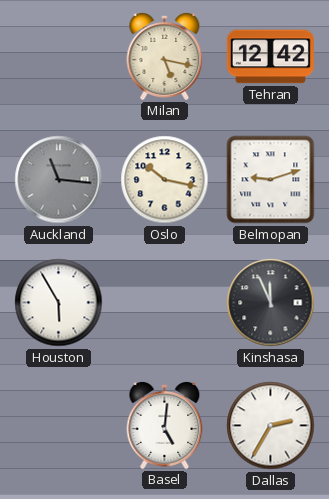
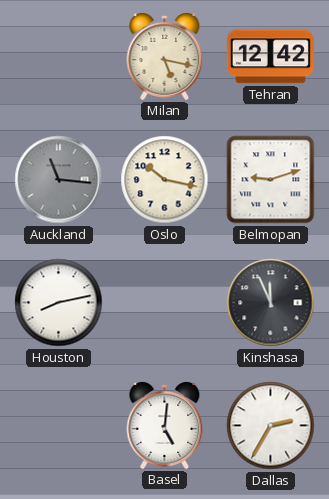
Houston: 5:55 -> 8:13 (59, 303)
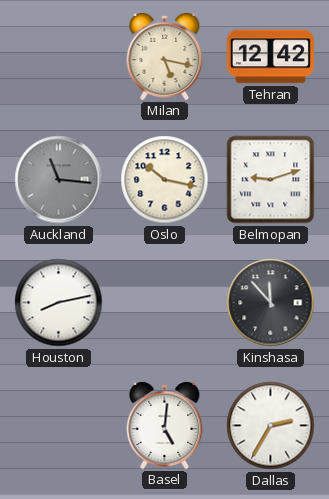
Kinshasa: 11:56 -> 11:53 (271, 303)
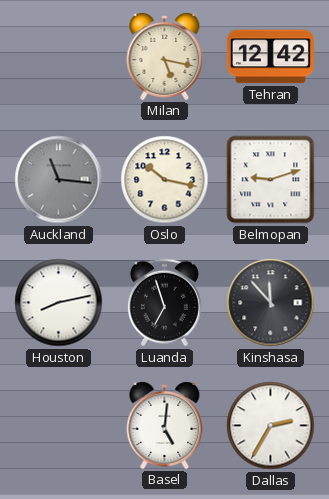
Luanda: none -> 6:57 (164, 303)
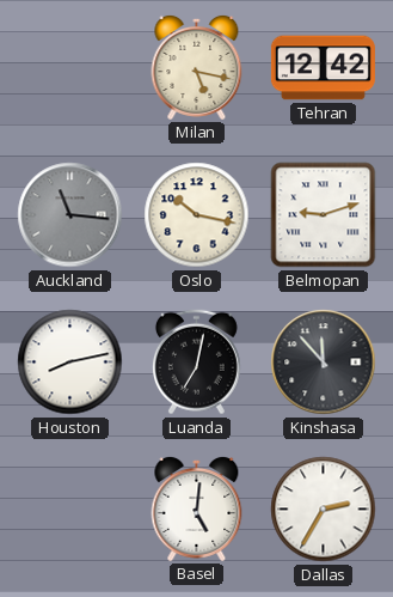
Luanda: 6:57 -> 7:02 (196, 363)
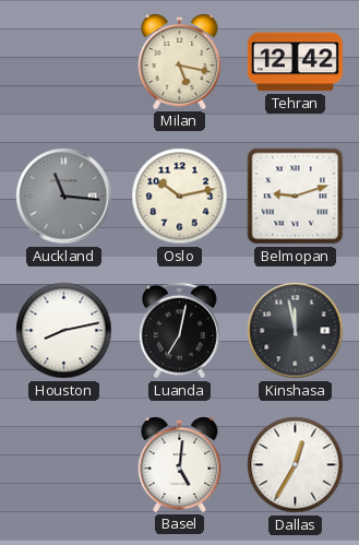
Oslo: 10:17 -> 10:13 (180, 197)
Kinshasa: 11:53 -> 11:58 (296, 331)
Dallas: 2:35 -> 12:35 (296, 465)
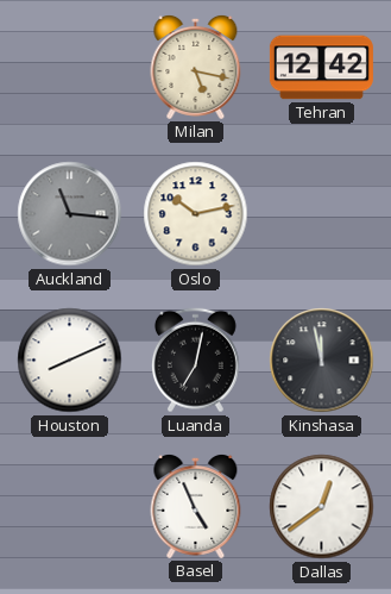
Belmopan: 9:12 -> none (296, 197)
Houston: 8:13 -> 8:11 (70, 361)
Basel: 5:01 -> 4:56 (196, 506)
Dallas: 12:35 -> 12:39 (322, 507)
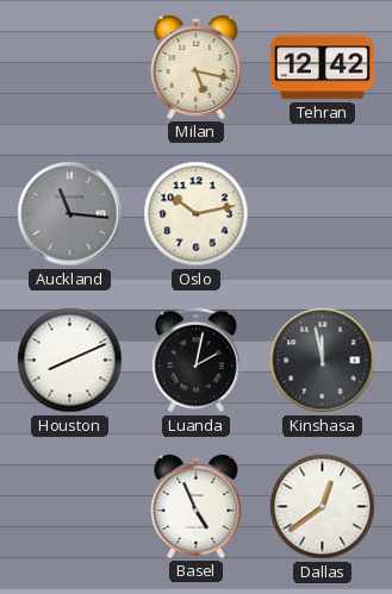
Luanda: 7:02 -> 2:02 (195, 361)
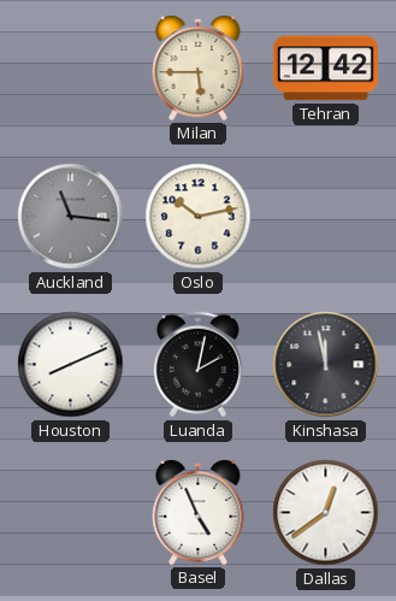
Milan: 5:17 -> 5:45 (199, 67)
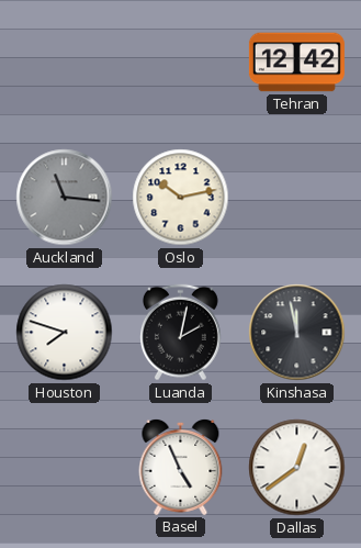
Milan: 5:45 -> none (199, 67)
Houston: 8:11 -> 7:48 (65, 333)
